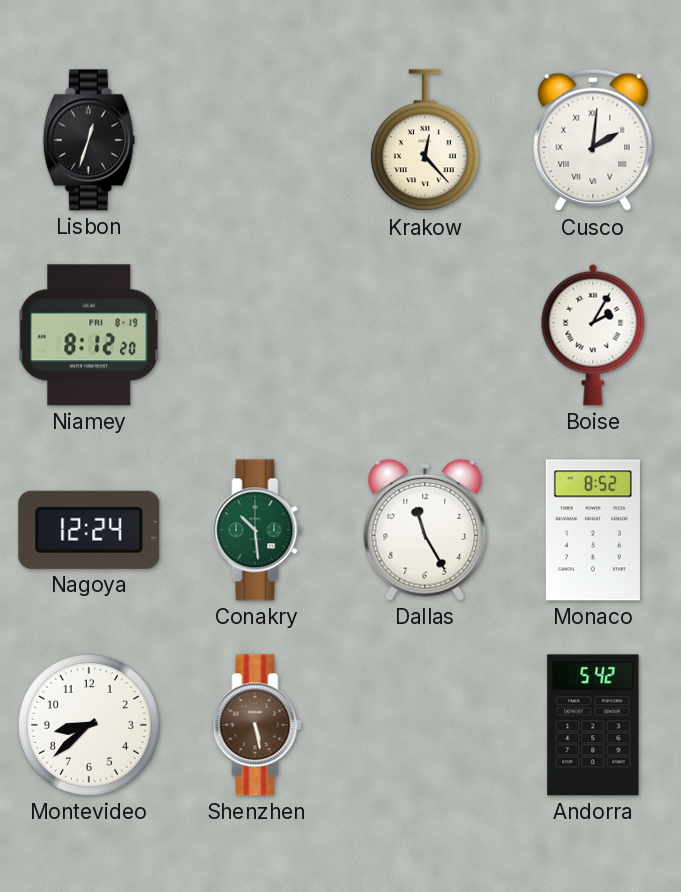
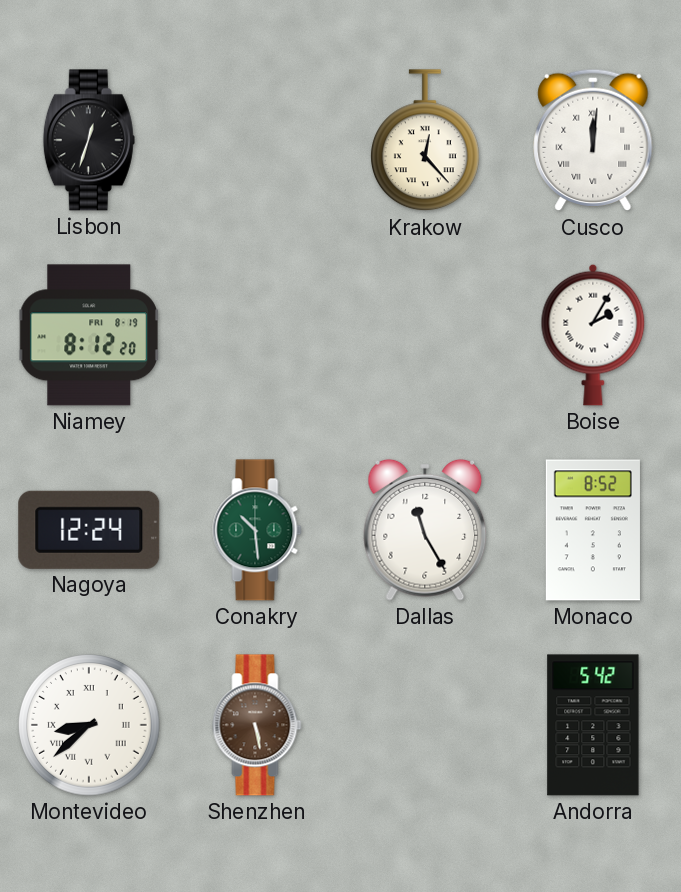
Cusco: 2:01 -> 12:01 (593, 140)
Montevideo numerals: Arabic -> Roman (90, 726)
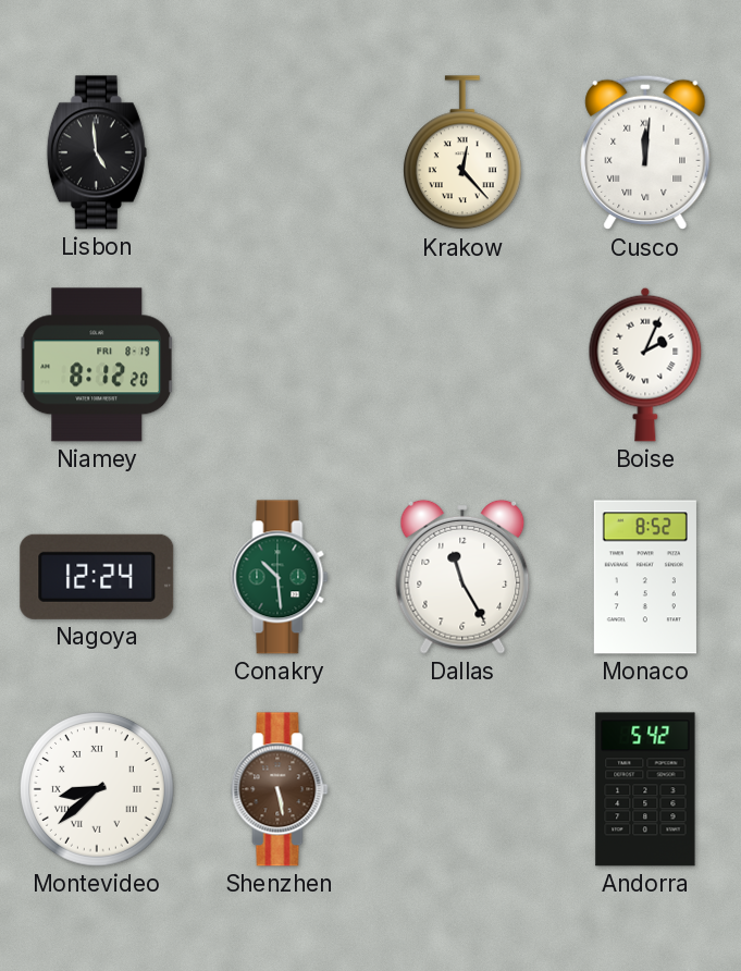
Lisbon: 12:33 -> 4:59 (97, 152)
Boise: 2:05 -> 2:04 (645, 365)
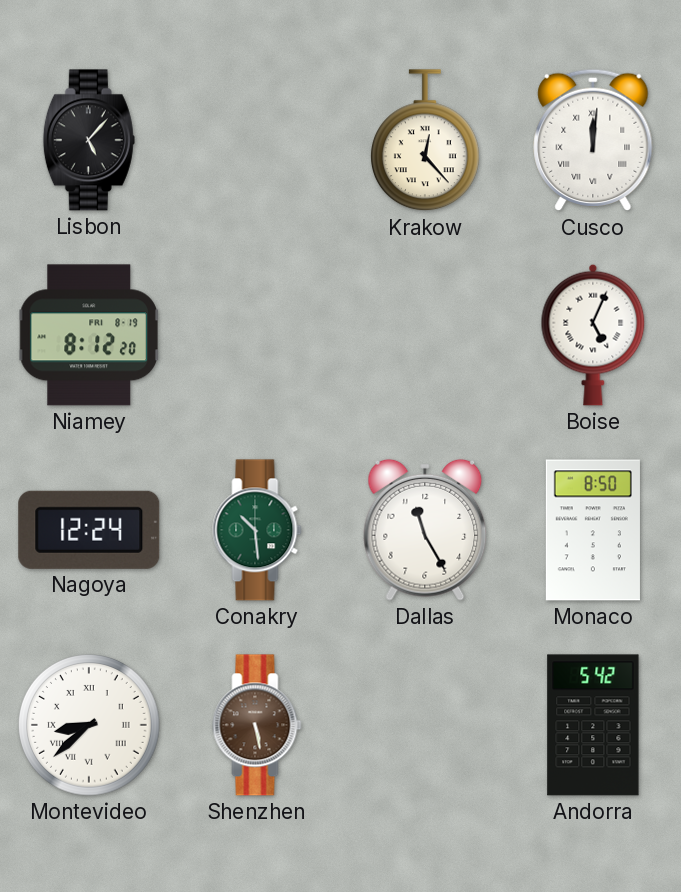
Lisbon: 4:59 -> 5:07 (89, 140)
Boise: 2:04 -> 5:04 (593, 335)
Monaco: 8:52 -> 8:50 (593, 530)
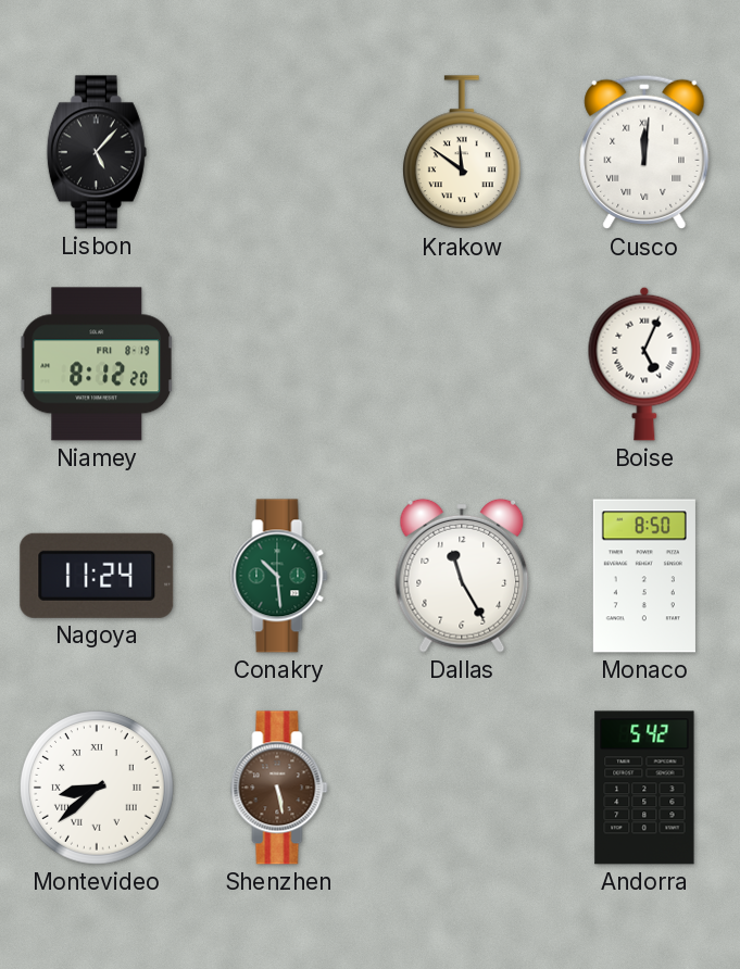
Krakow: 12:23 -> 11:51 (462, 153)
Nagoya: 12:24 -> 11:24 (97, 576)
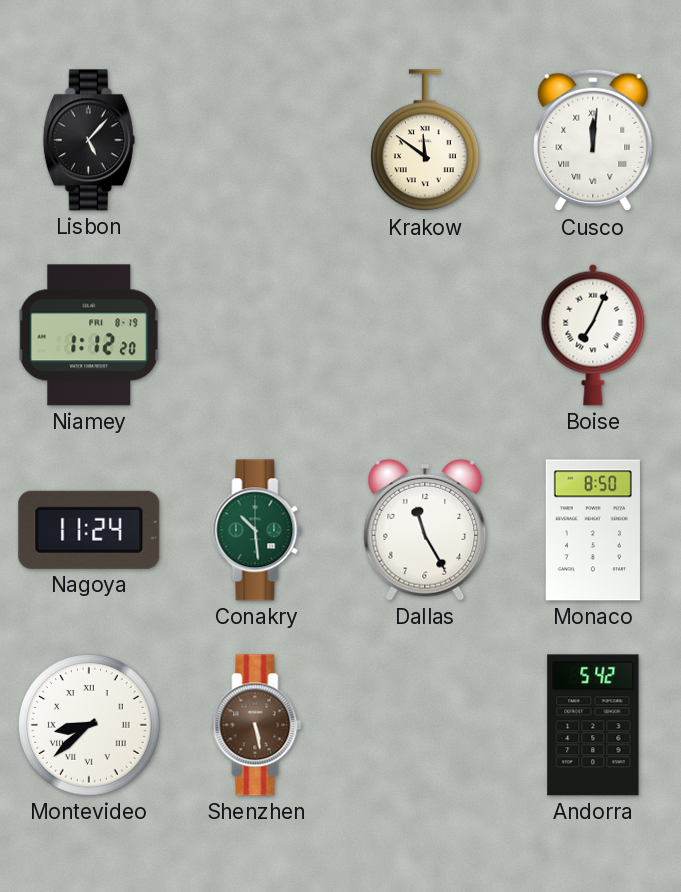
Niamey: 8:12 -> 1:12 (89, 335)
Boise: 5:04 -> 7:04 (593, 335)
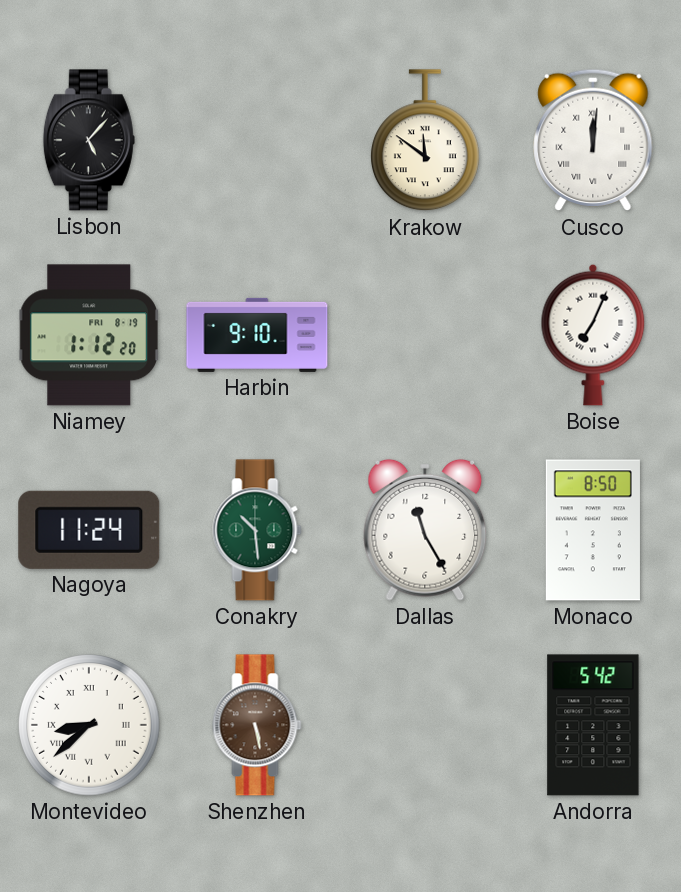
Harbin: none -> 9:10 (257, 335)
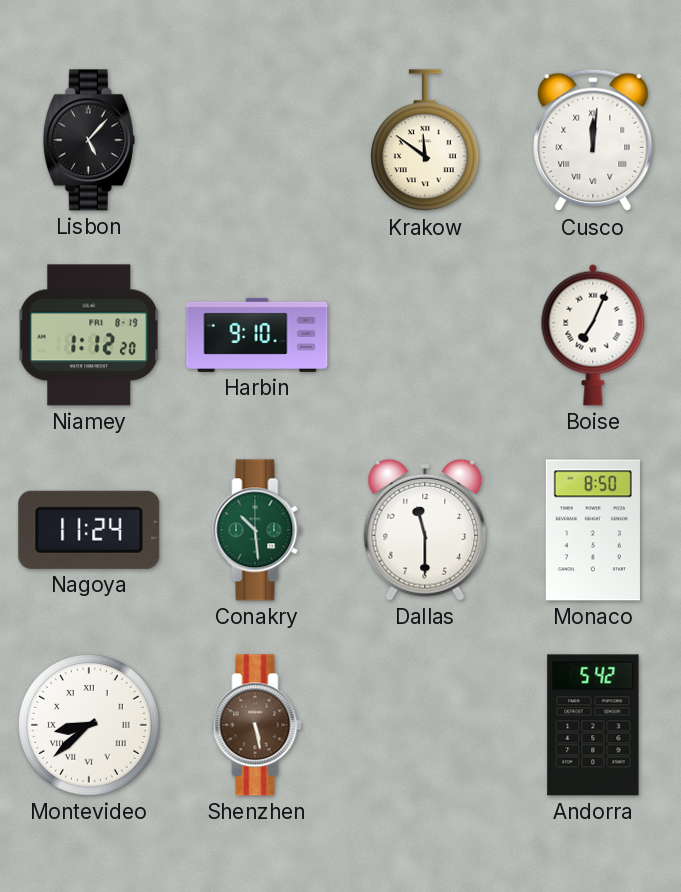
Dallas: 11:25 -> 11:30 (425, 530)
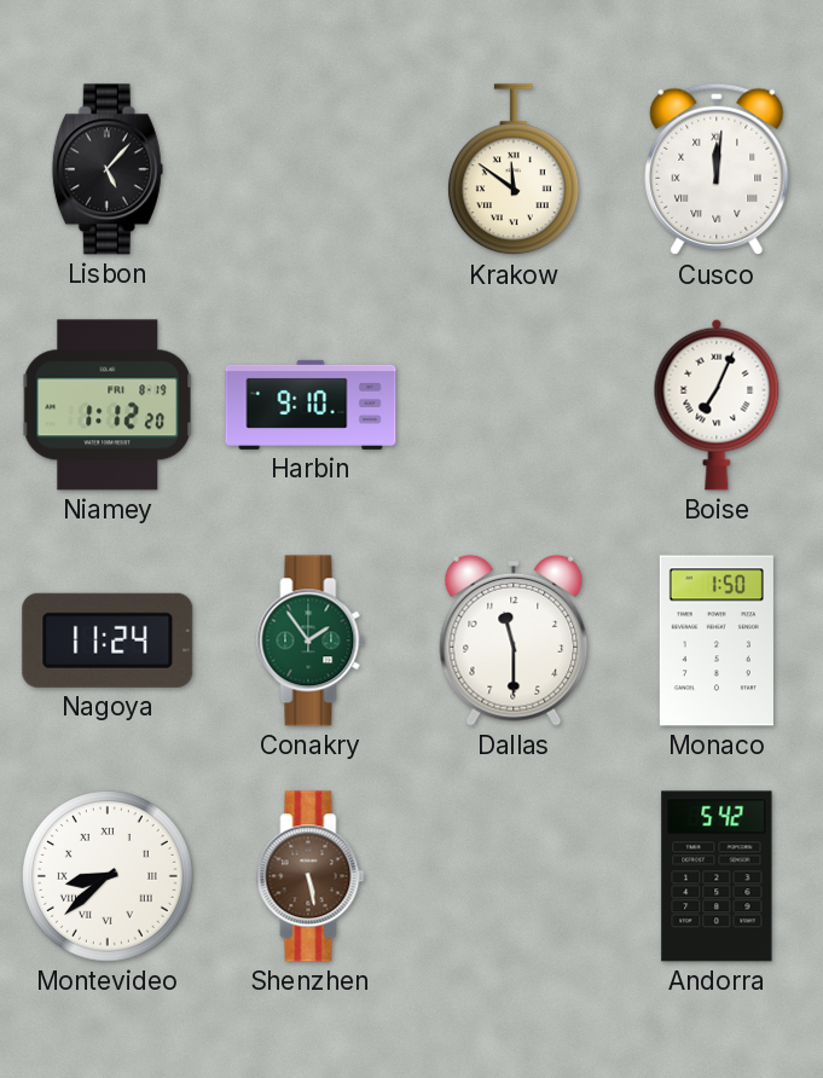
Conakry: 10:29 -> 1:54 (311, 641)
Monaco: 8:50 -> 1:50 (717, 641)
